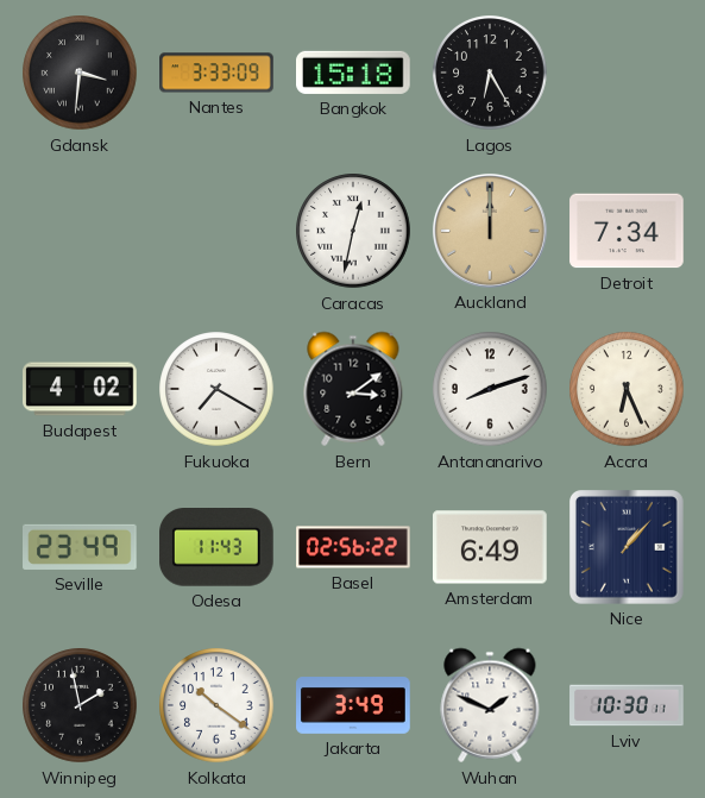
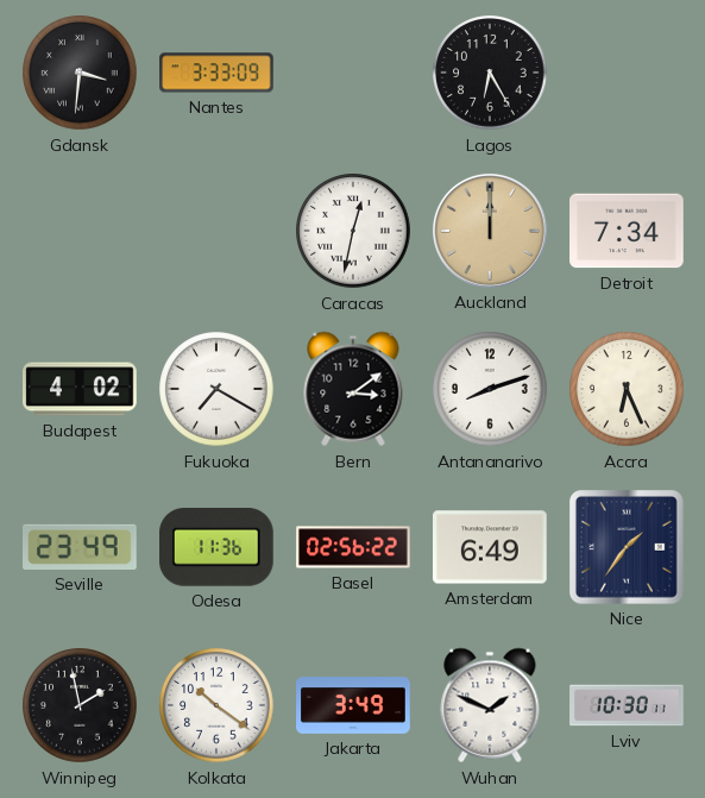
Bangkok: 15:18 -> none (354, 73)
Odesa: 11:43 -> 11:36 (218, 548)
Nice: 1:07 -> 1:36 (628, 548)
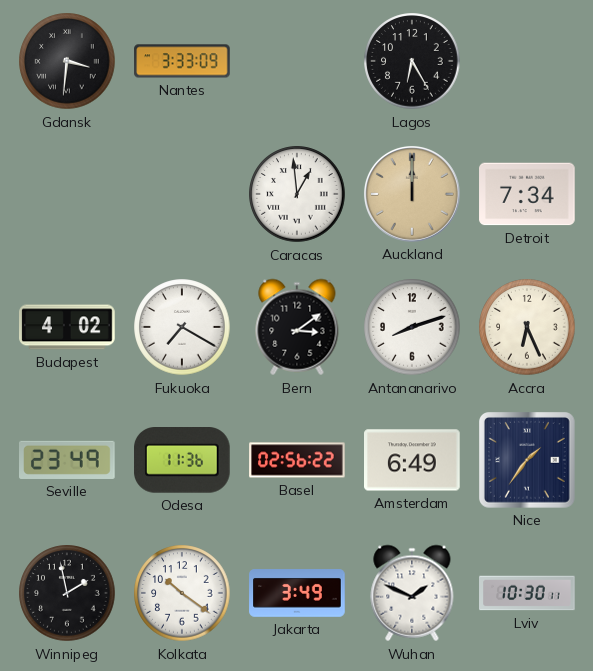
Caracas: 12:32 -> 12:59 (297, 194)
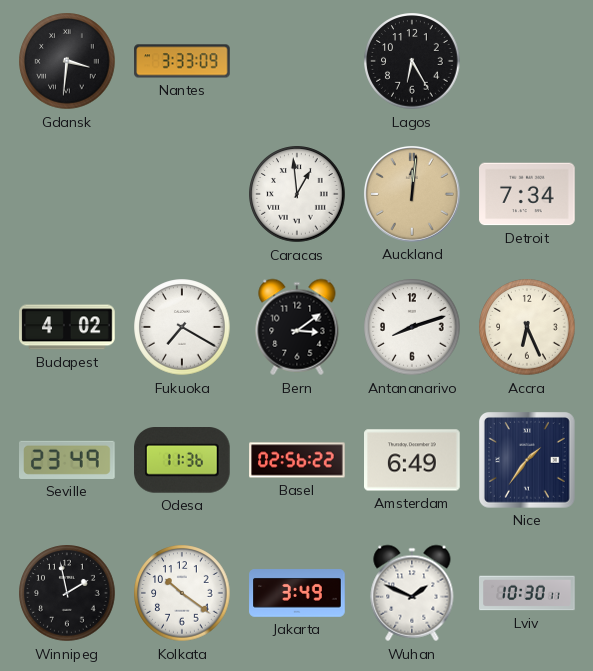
Auckland: 12:00 -> 12:01 (412, 194)
